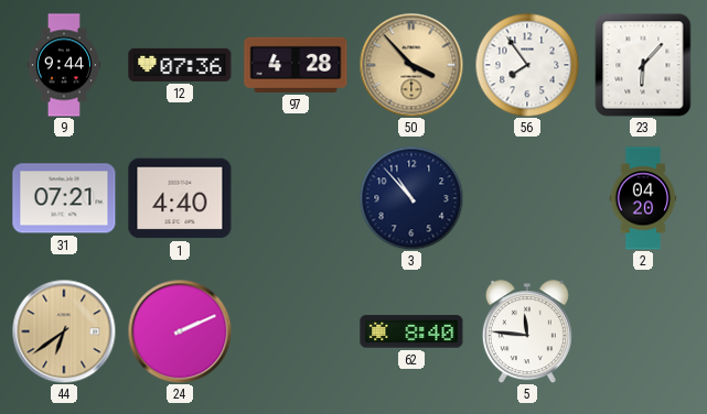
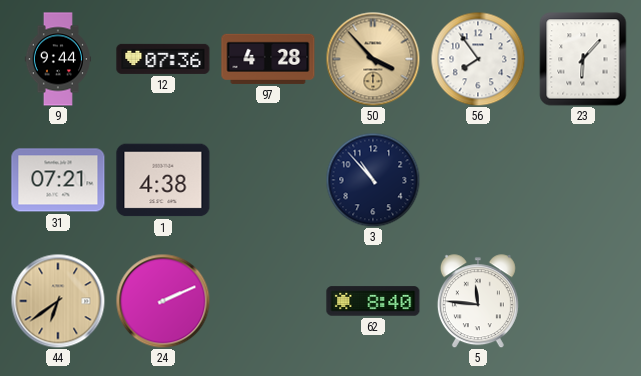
1: 4:40 -> 4:38 (163, 180)
2: 04:20 -> none (643, 198)
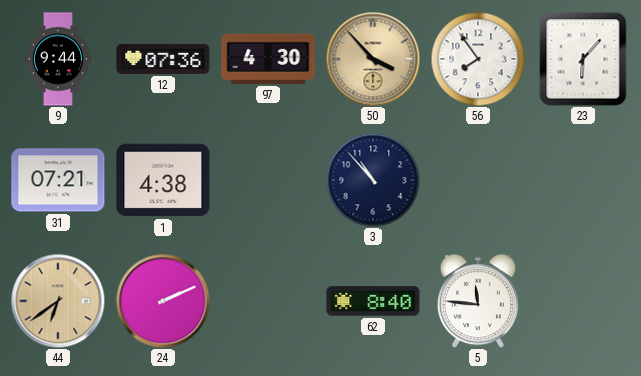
97: 4:28 -> 4:30 (268, 59)
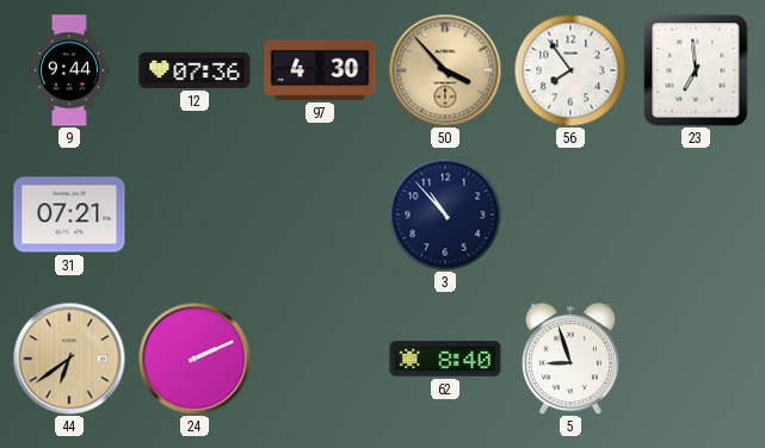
23: 6:07 -> 6:59 (696, 70)
1: 4:38 -> none (163, 180)
5: 11:46 -> 8:57 (570, 359)
